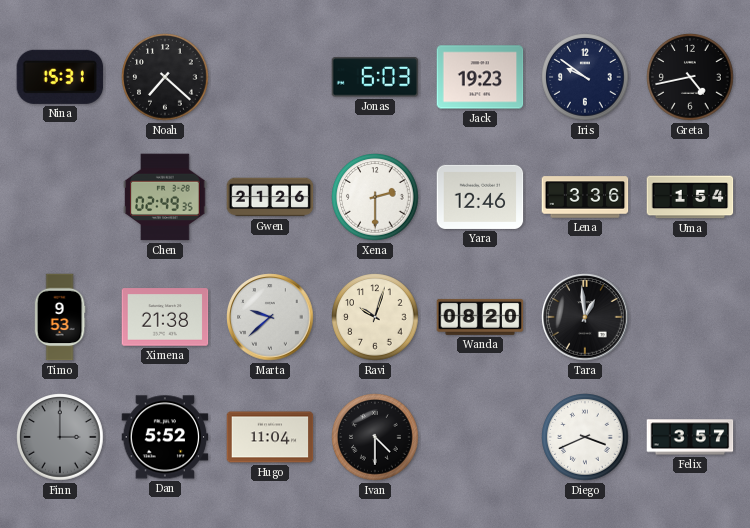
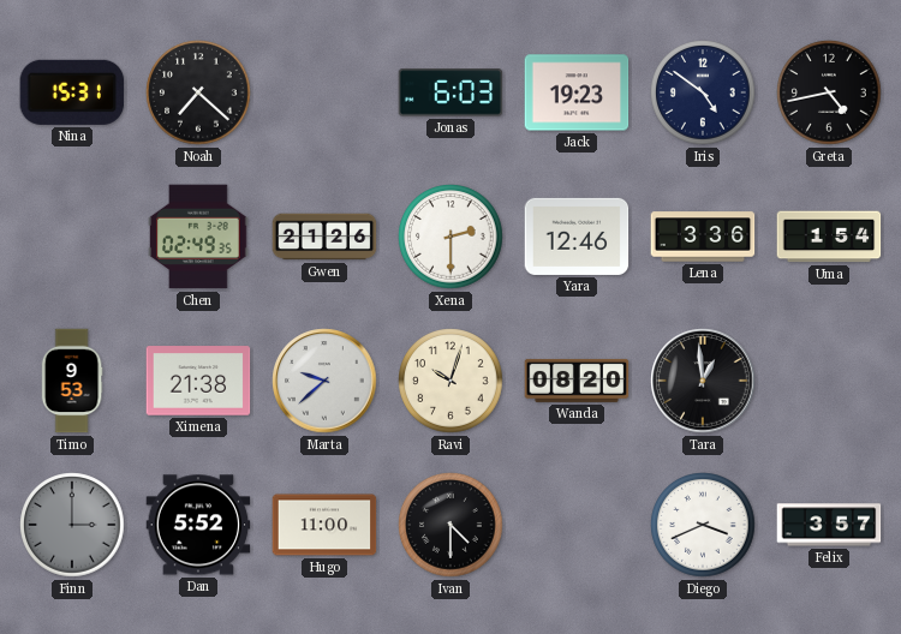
Iris: 9:51 -> 4:51 (703, 92)
Hugo: 11:04 -> 11:00 (324, 525)
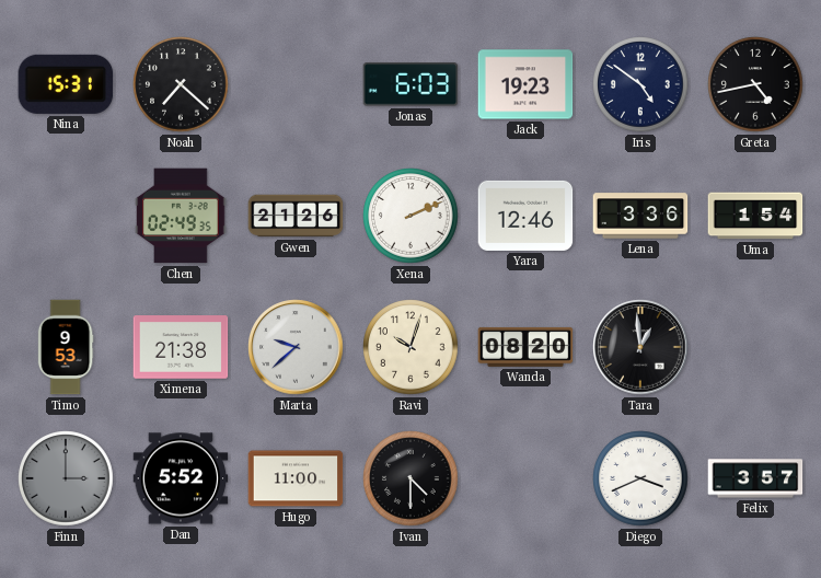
Xena: 2:30 -> 2:11 (410, 216)
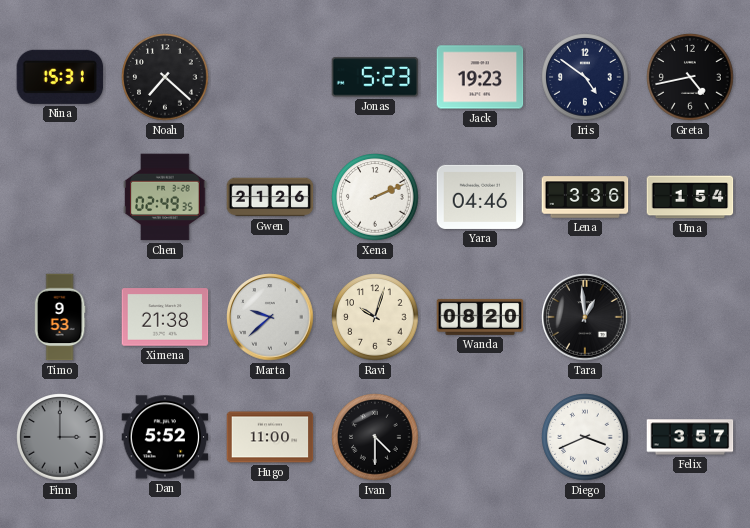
Jonas: 6:03 -> 5:23 (375, 77)
Yara: 12:46 -> 04:46 (480, 197)
